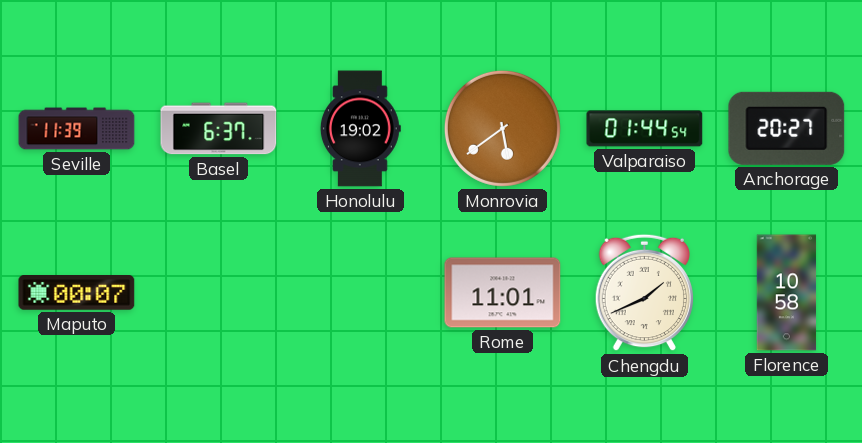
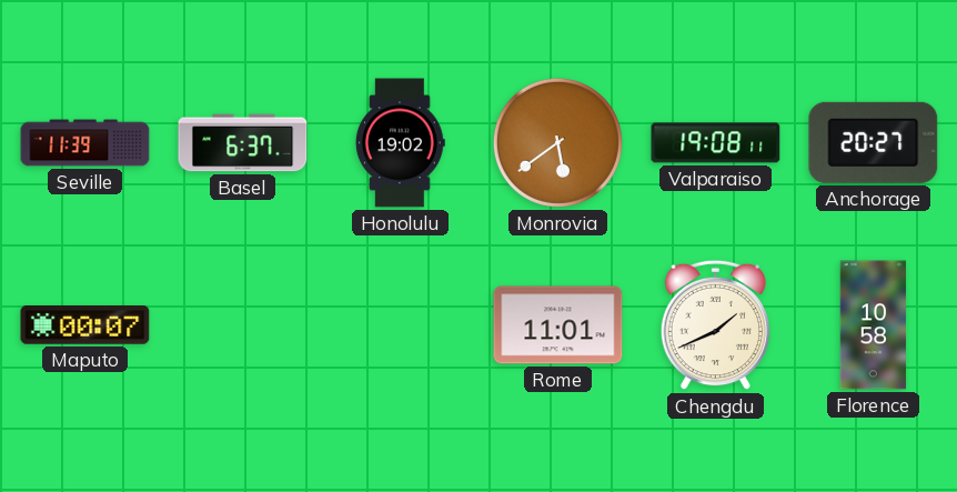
Valparaiso: 01:44 -> 19:08 (716, 143)
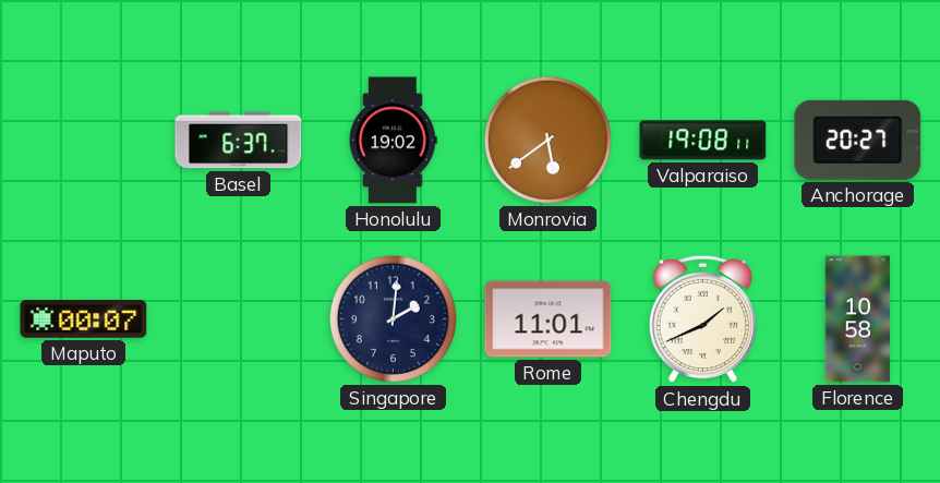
Seville: 11:39 -> none (85, 143)
Singapore: none -> 2:01 (393, 318)
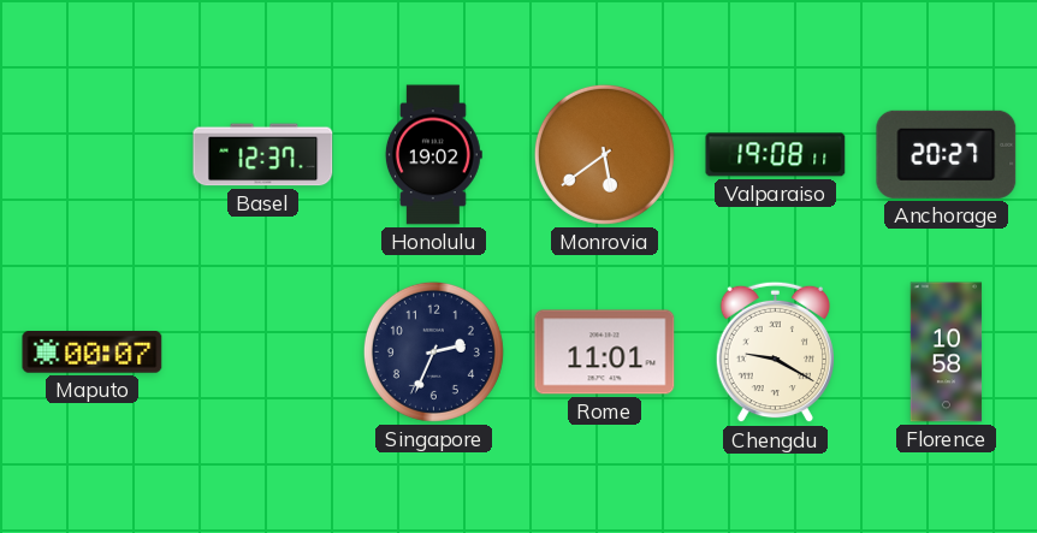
Basel: 6:37 -> 12:37 (263, 155)
Singapore: 2:01 -> 2:34 (433, 351)
Chengdu: 1:41 -> 9:20 (775, 353)
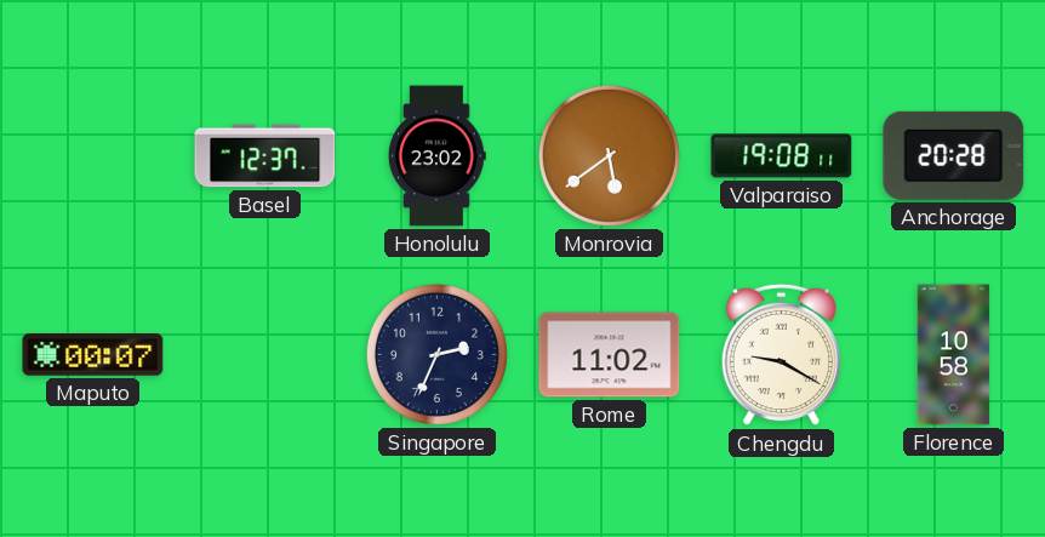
Honolulu: 19:02 -> 23:02 (436, 156)
Anchorage: 20:27 -> 20:28 (954, 155)
Rome: 11:01 -> 11:02 (610, 355)
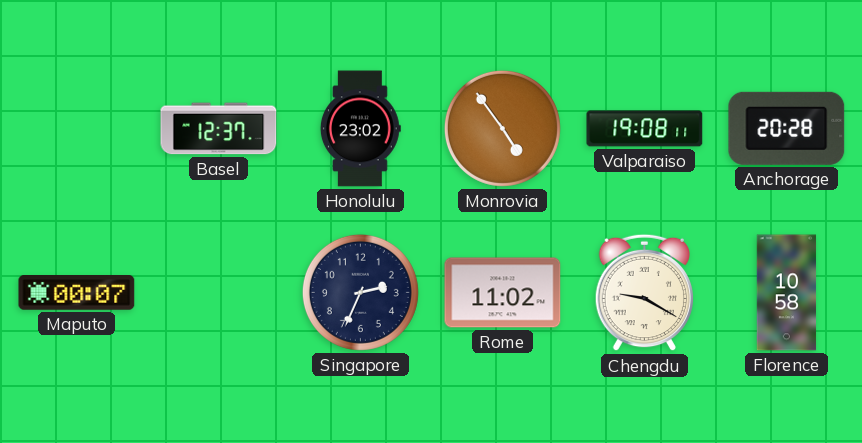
Monrovia: 5:39 -> 4:54 (502, 128)
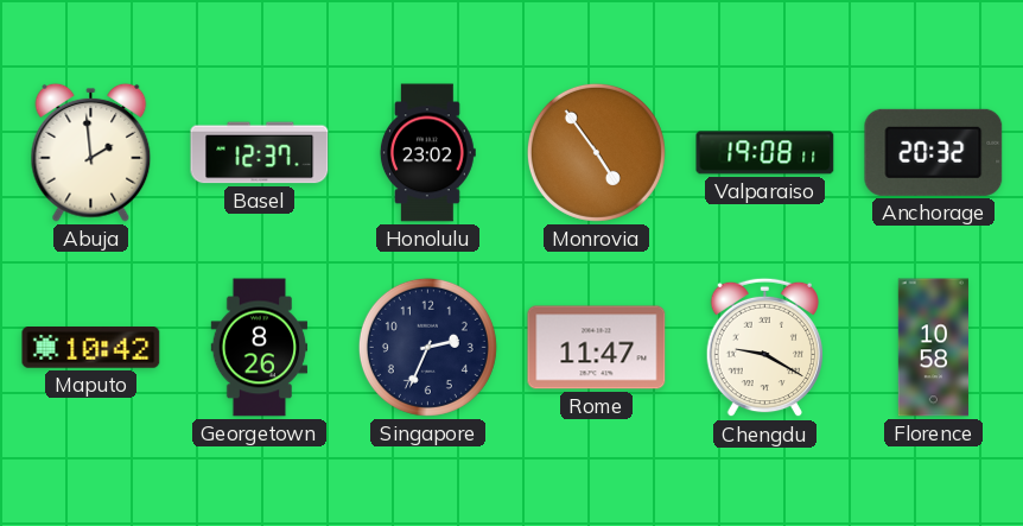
Abuja: none -> 1:59 (91, 152)
Anchorage: 20:28 -> 20:32 (934, 152)
Maputo: 00:07 -> 10:42 (91, 348)
Georgetown: none -> 8:26 (260, 348)
Rome: 11:02 -> 11:47 (597, 348)
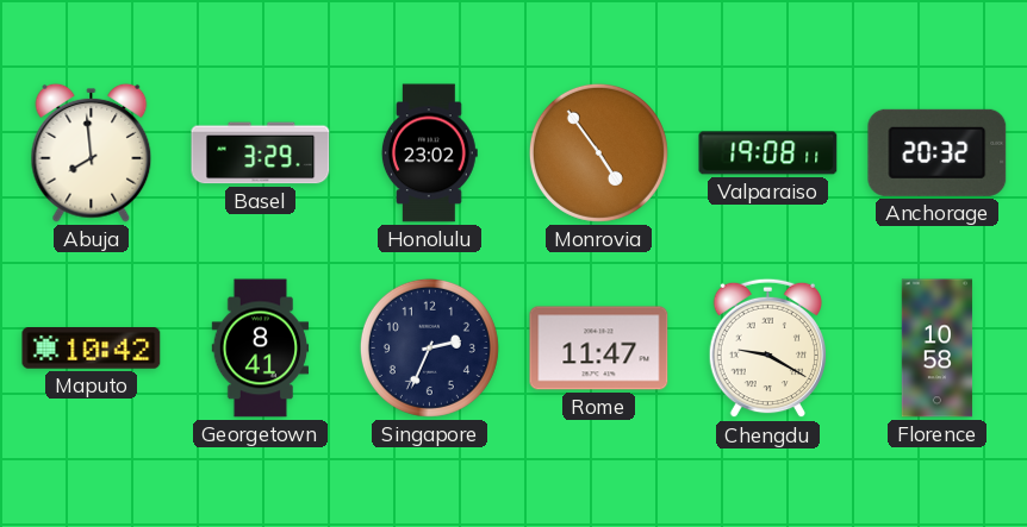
Abuja: 1:59 -> 7:59 (92, 152)
Basel: 12:37 -> 3:29 (261, 153)
Georgetown: 8:26 -> 8:41 (261, 349)
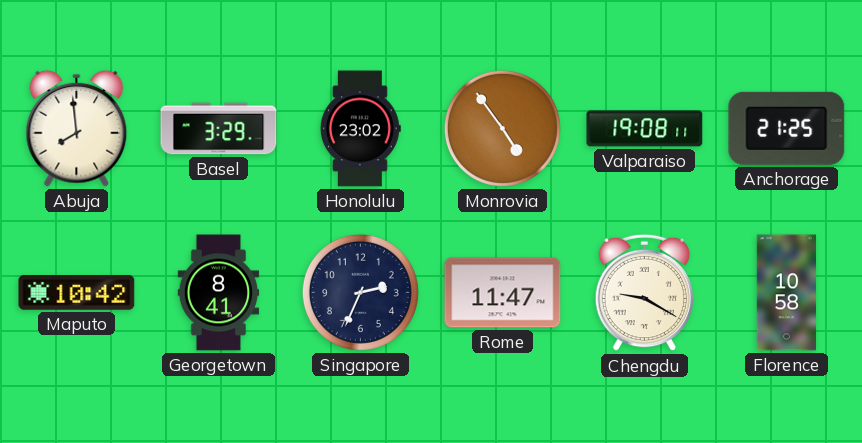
Anchorage: 20:32 -> 21:25 (787, 128)
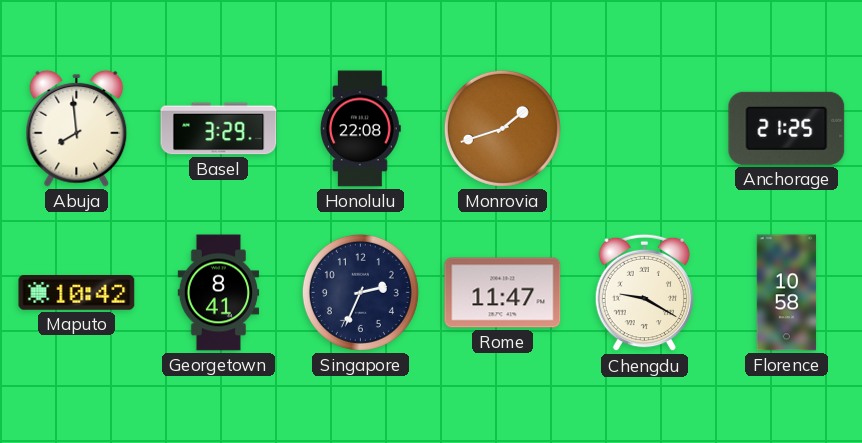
Honolulu: 23:02 -> 22:08 (360, 129)
Monrovia: 4:54 -> 1:42 (502, 128)
Valparaiso: 19:08 -> none (645, 129)
